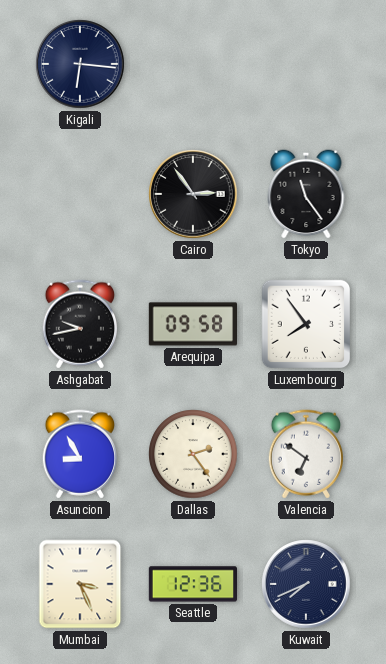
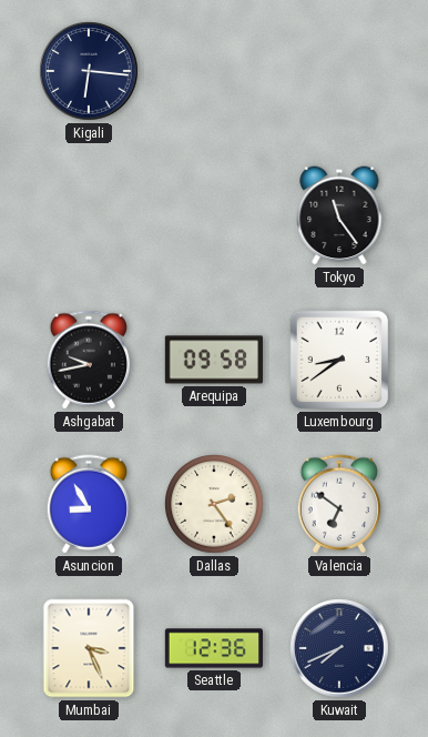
Cairo: 2:54 -> none (193, 194)
Luxembourg: 7:54 -> 8:39 (339, 360)
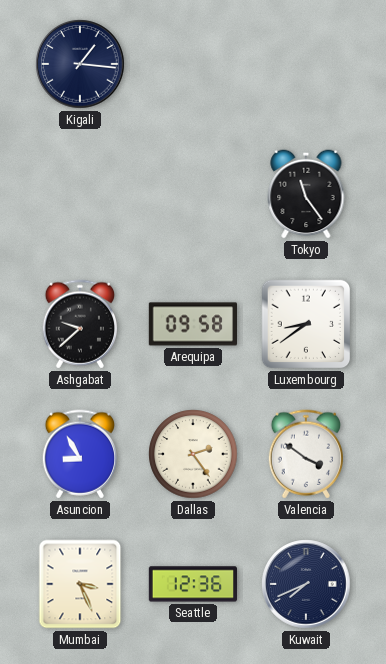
Kigali: 6:16 -> 1:16 (80, 64)
Ashgabat: 9:43 -> 9:38 (79, 324)
Valencia: 6:51 -> 3:51 (305, 454)
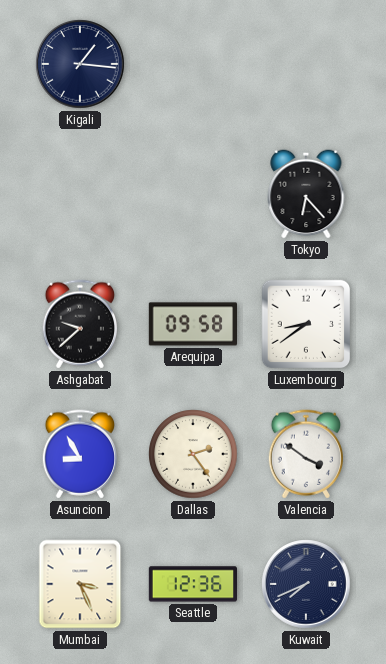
Tokyo: 11:24 -> 6:23 (306, 194)
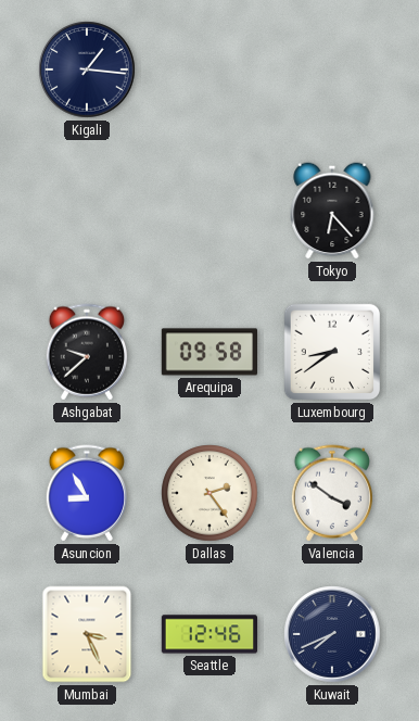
Seattle: 12:36 -> 12:46 (210, 634)
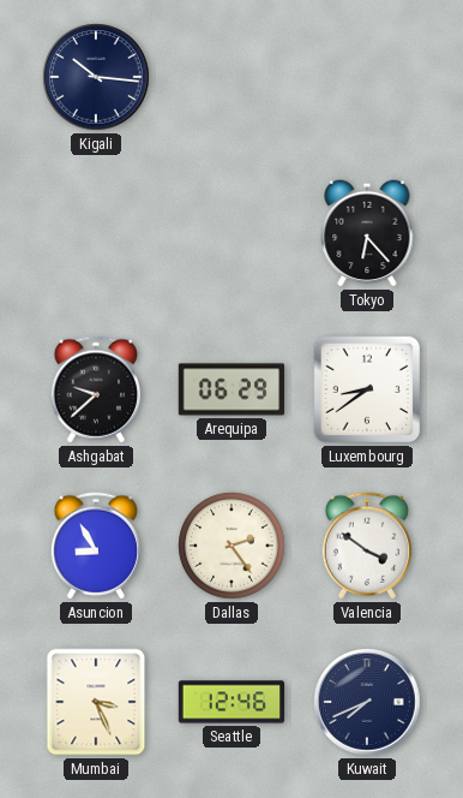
Kigali: 1:16 -> 10:16 (96, 77)
Arequipa: 09:58 -> 06:29 (230, 389)
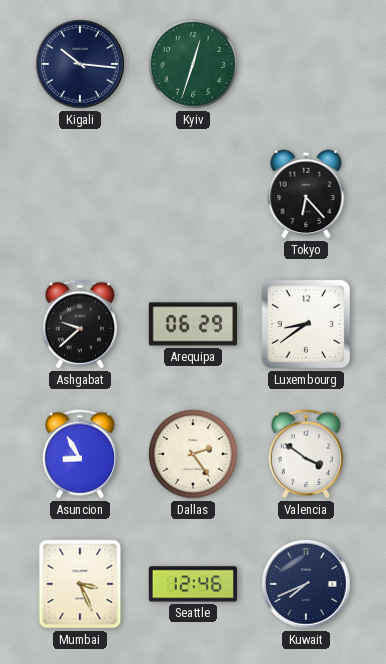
Kyiv: none -> 12:33 (193, 64)
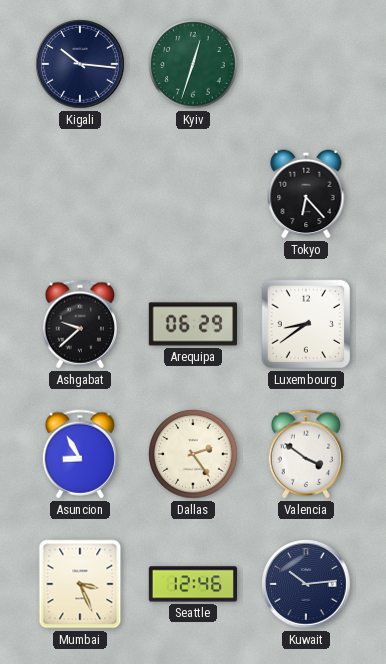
Kuwait: 7:41 -> 10:14 (306, 584)
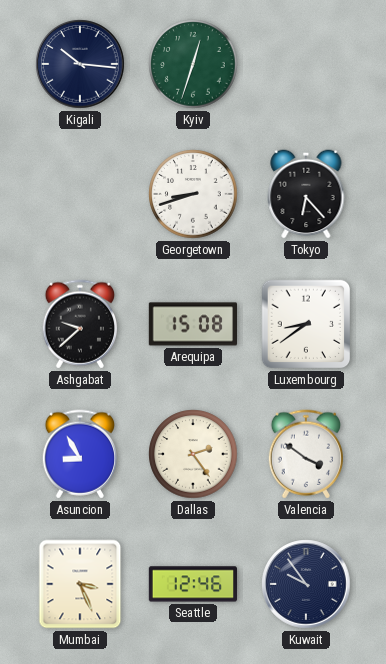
Georgetown: none -> 8:42 (193, 194)
Arequipa: 06:29 -> 15:08 (192, 324)
Kuwait: 10:14 -> 9:54 (306, 584)
